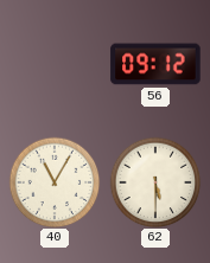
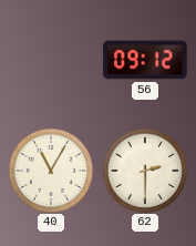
62: 5:30 -> 2:30 (145, 171)
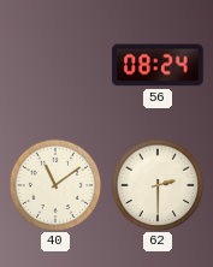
56: 09:12 -> 08:24 (158, 65)
40: 11:05 -> 11:09 (55, 185)
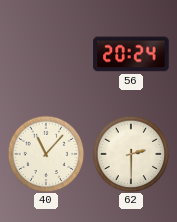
56: 08:24 -> 20:24 (131, 54)
40: 11:09 -> 11:07 (46, 154)
